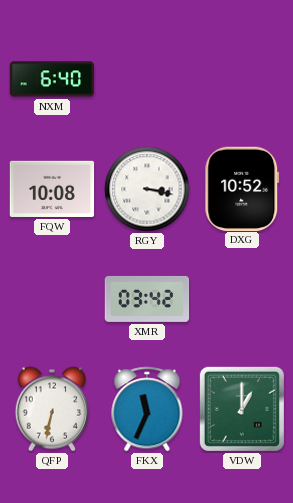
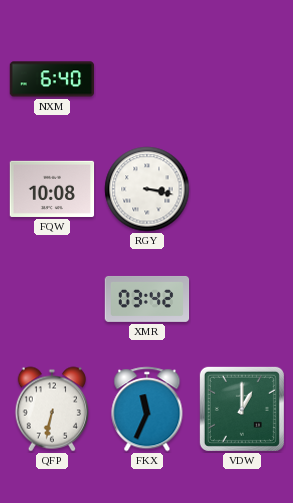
DXG: 10:52 -> none (242, 188)
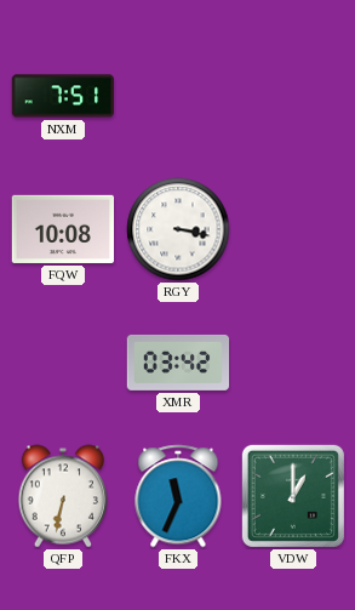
NXM: 6:40 -> 7:51 (63, 96)
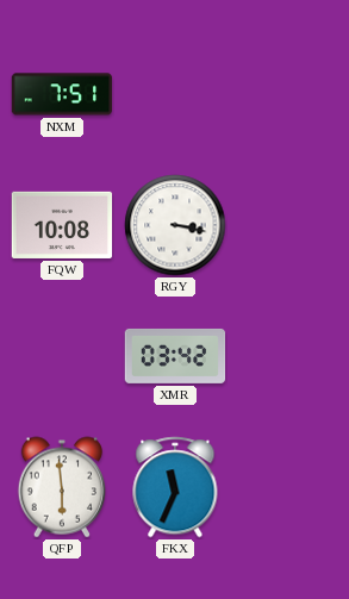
QFP: 6:32 -> 5:59 (61, 487)
VDW: 1:00 -> none (293, 496)
